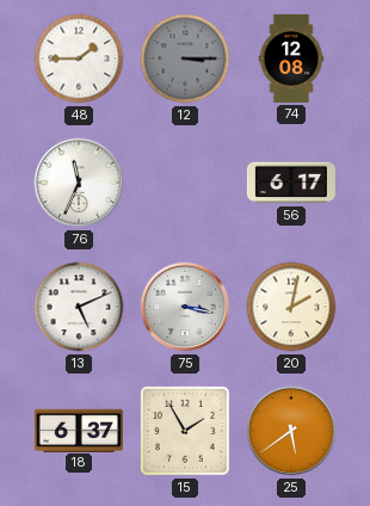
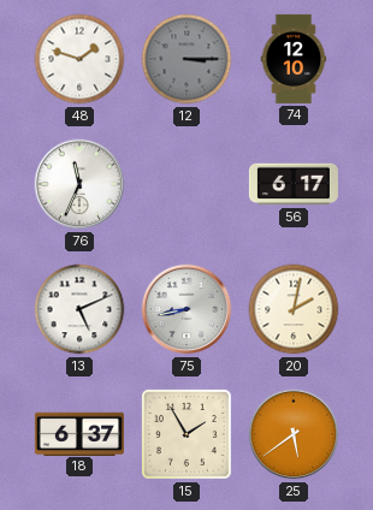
48: 1:45 -> 1:48 (79, 59)
74: 12:08 -> 12:10 (294, 59)
75: 3:17 -> 8:43 (186, 309)
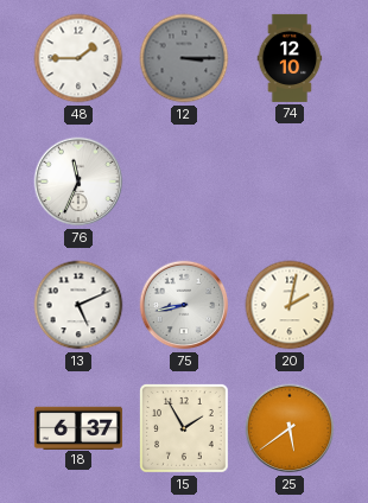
48: 1:48 -> 1:45 (78, 58)
56: 6:17 -> none (294, 184)
